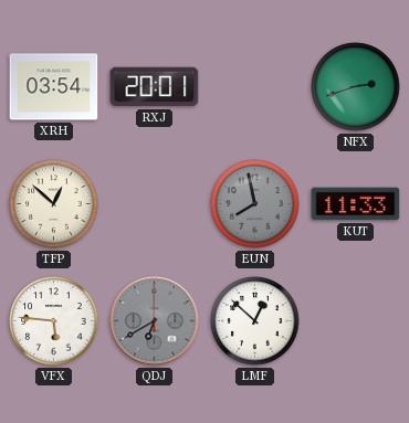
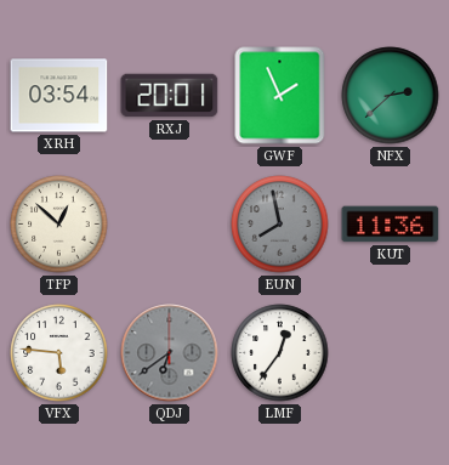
GWF: none -> 1:56 (280, 96)
NFX: 2:42 -> 2:38 (391, 96)
KUT: 11:33 -> 11:36 (391, 225)
QDJ: 6:40 -> 6:39 (170, 353)
LMF: 12:52 -> 12:36 (280, 353)
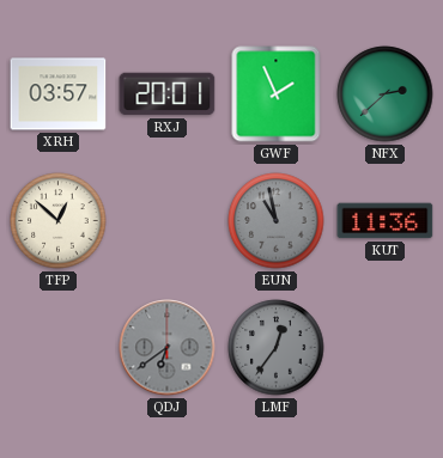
XRH: 03:54 -> 03:57 (59, 94)
EUN: 7:58 -> 10:58 (277, 221)
VFX: 5:46 -> none (59, 353)
LMF dial: white -> grey (277, 348)
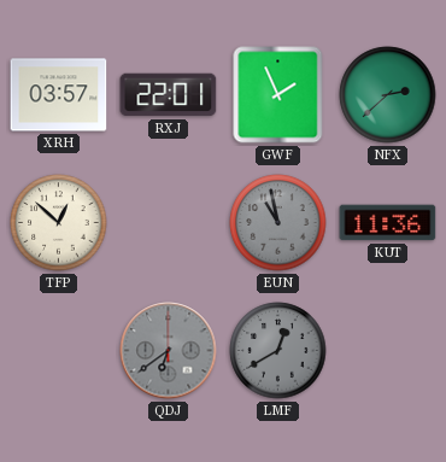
RXJ: 20:01 -> 22:01 (169, 95)
LMF: 12:36 -> 12:40 (278, 351)
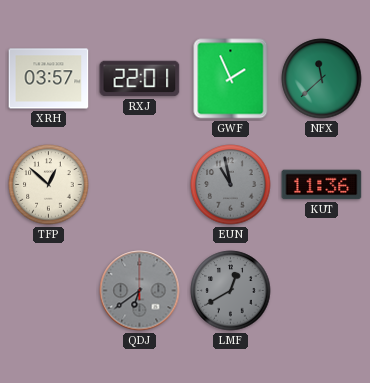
NFX: 2:38 -> 11:38 (322, 79)
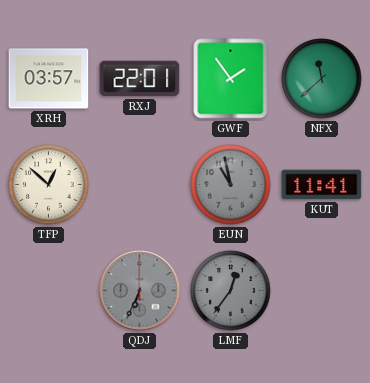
GWF: 1:56 -> 1:54 (231, 79)
KUT: 11:36 -> 11:41 (322, 185)
QDJ: 6:39 -> 6:34 (140, 291)
LMF: 12:40 -> 12:36 (231, 291)
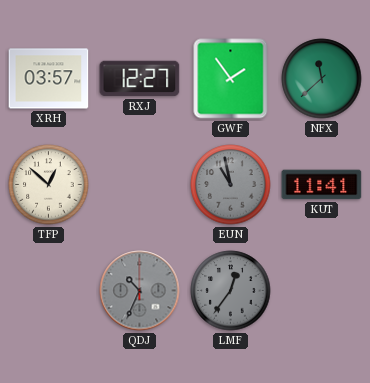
RXJ: 22:01 -> 12:27 (140, 79)
QDJ: 6:34 -> 10:34 (140, 291)
